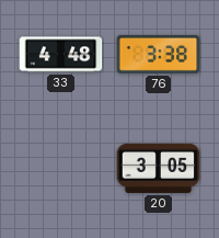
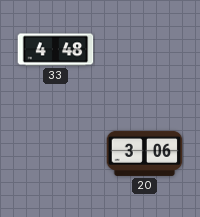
76: 3:38 -> none (159, 55)
20: 3:05 -> 3:06 (145, 153)
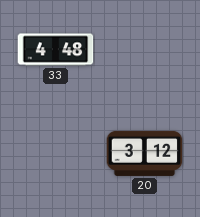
20: 3:06 -> 3:12 (145, 153)
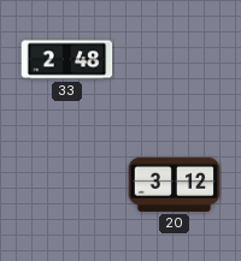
33: 4:48 -> 2:48 (67, 60)
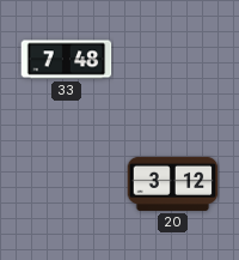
33: 2:48 -> 7:48 (67, 60)
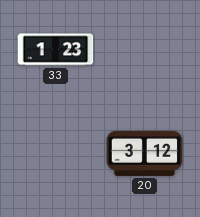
33: 7:48 -> 1:23 (56, 50)
